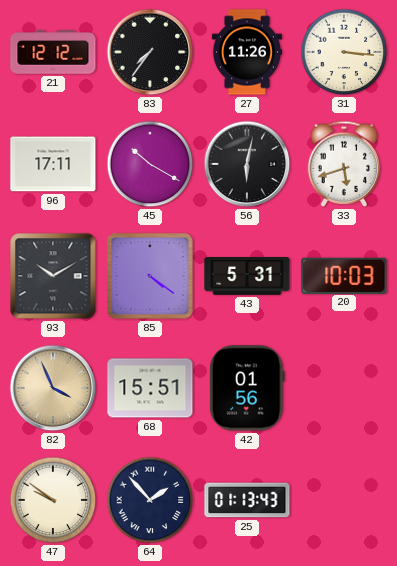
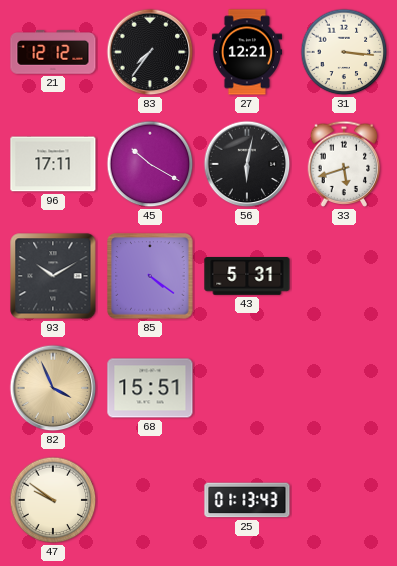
27: 11:26 -> 12:21 (247, 52)
20: 10:03 -> none (344, 275)
42: 01:56 -> none (247, 388)
64: 1:53 -> none (150, 500)
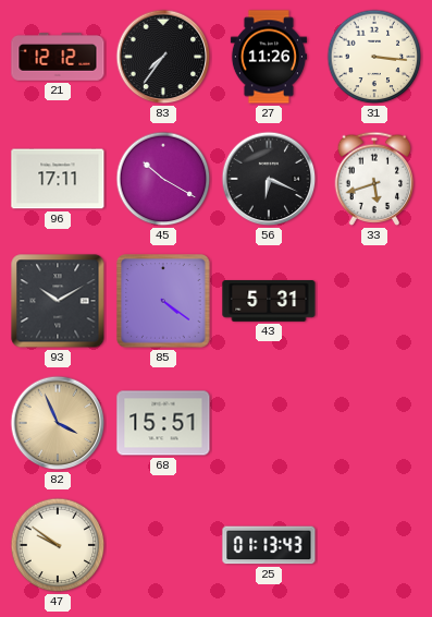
27: 12:21 -> 11:26 (269, 57)
56: 6:02 -> 6:19 (269, 179)
